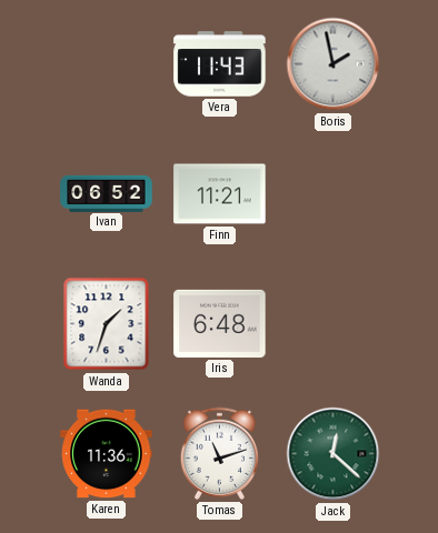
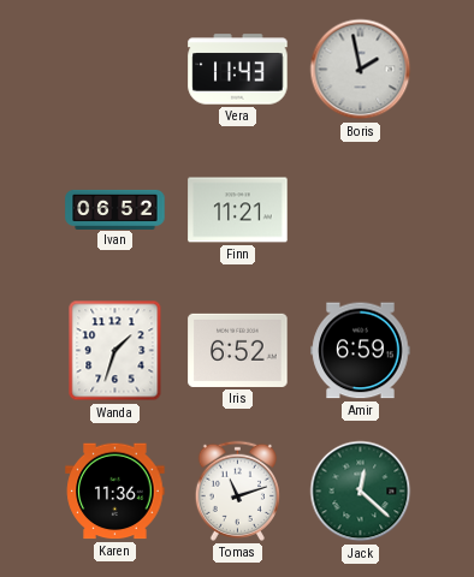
Iris: 6:48 -> 6:52 (238, 350)
Amir: none -> 6:59 (361, 351)
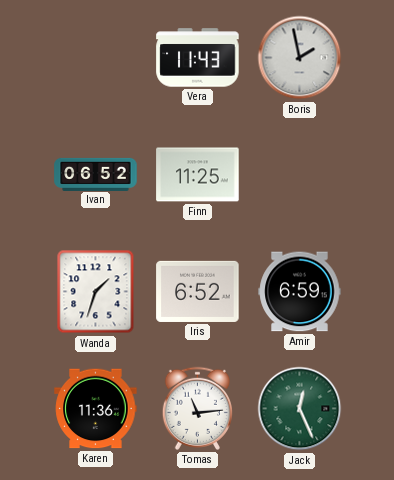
Finn: 11:21 -> 11:25 (198, 175)
Tomas: 11:12 -> 11:14 (197, 408)
Jack: 12:22 -> 12:26 (300, 409)
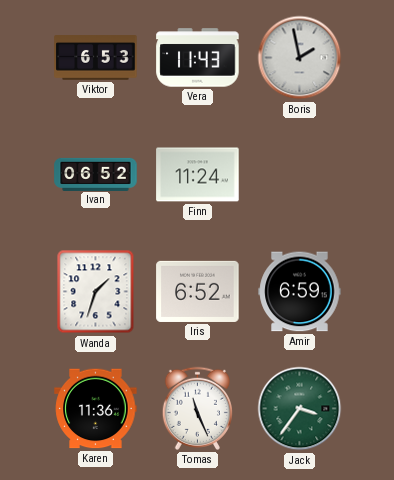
Viktor: none -> 6:53 (96, 58)
Finn: 11:25 -> 11:24 (198, 175)
Tomas: 11:14 -> 11:26 (197, 408)
Jack: 12:26 -> 3:36 (300, 409)
